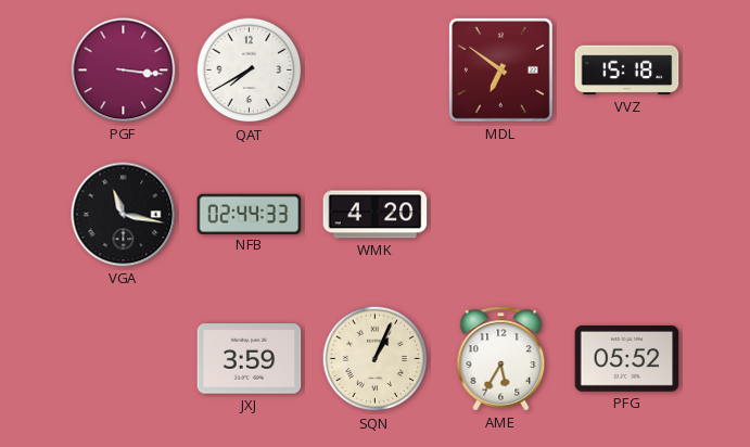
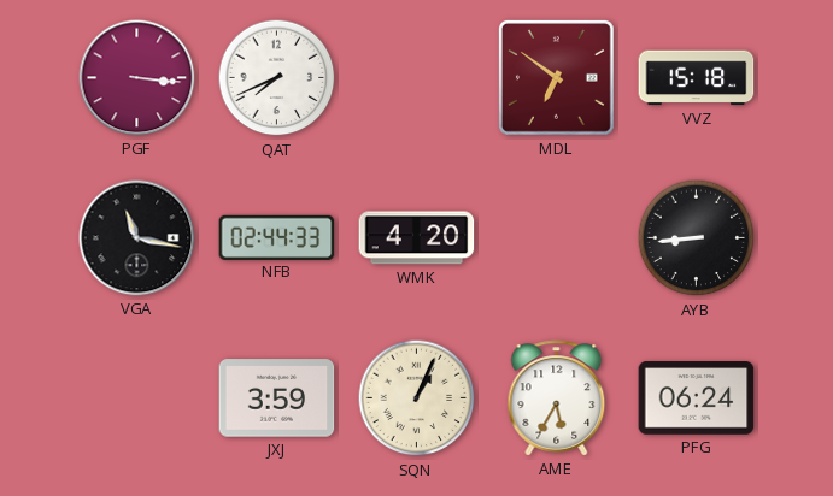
QAT: 7:40 -> 7:41 (277, 78)
AYB: none -> 8:44 (697, 238)
PFG: 05:52 -> 06:24 (697, 398)
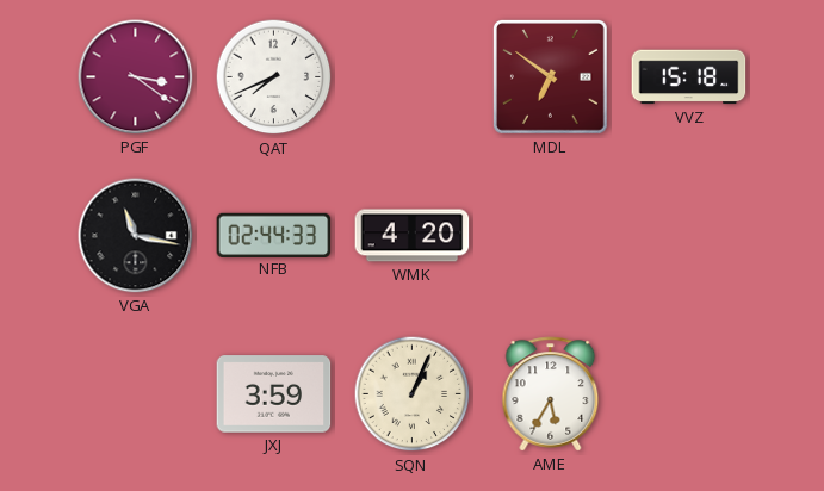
PGF: 3:16 -> 3:21 (136, 77)
AYB: 8:44 -> none (697, 238)
PFG: 06:24 -> none (697, 398)
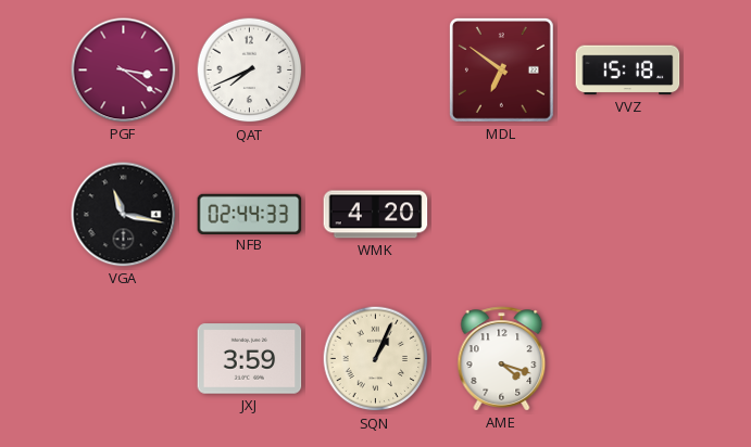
AME: 5:35 -> 4:18 (502, 359)
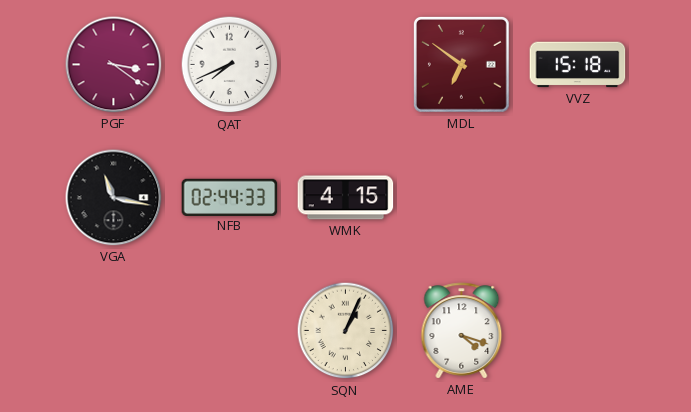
WMK: 4:20 -> 4:15 (346, 198)
JXJ: 3:59 -> none (250, 359)
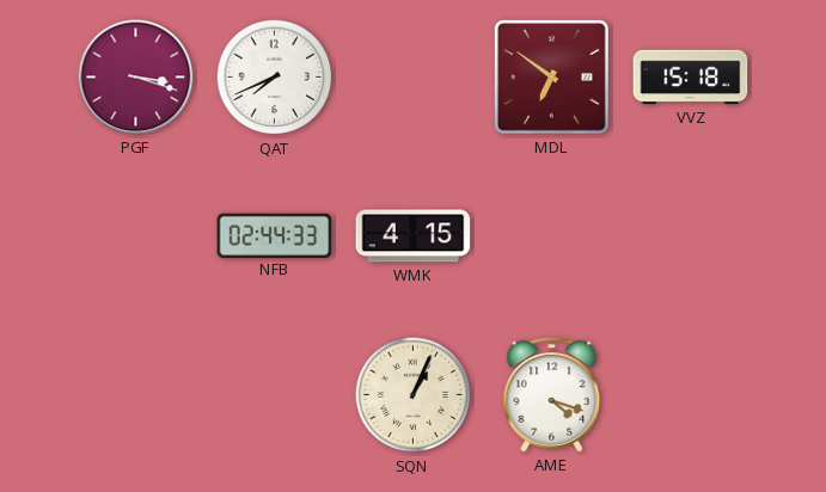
PGF: 3:21 -> 3:18 (136, 78)
VGA: 11:17 -> none (114, 198)
